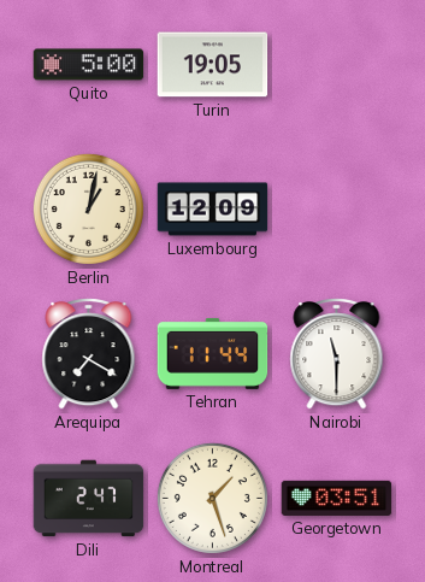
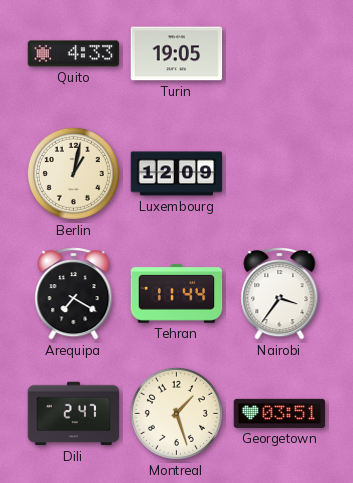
Quito: 5:00 -> 4:33 (74, 54)
Nairobi: 11:30 -> 3:36 (280, 294)
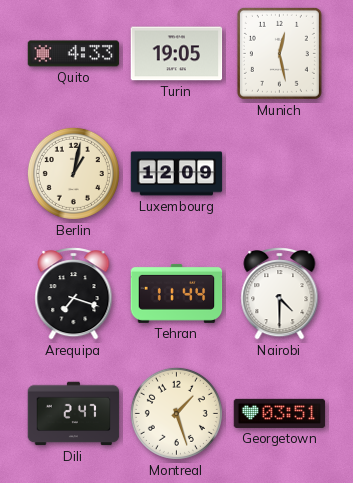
Munich: none -> 12:28 (279, 53)
Arequipa: 7:20 -> 7:18 (74, 294)
Nairobi: 3:36 -> 4:30 (280, 294)
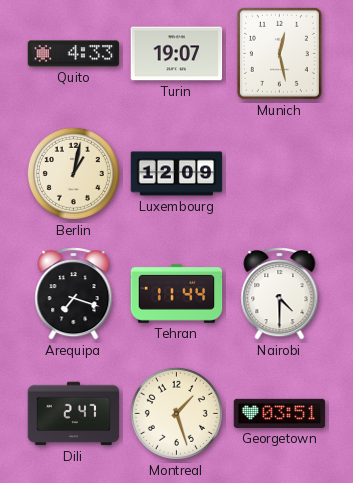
Turin: 19:05 -> 19:07 (177, 54)
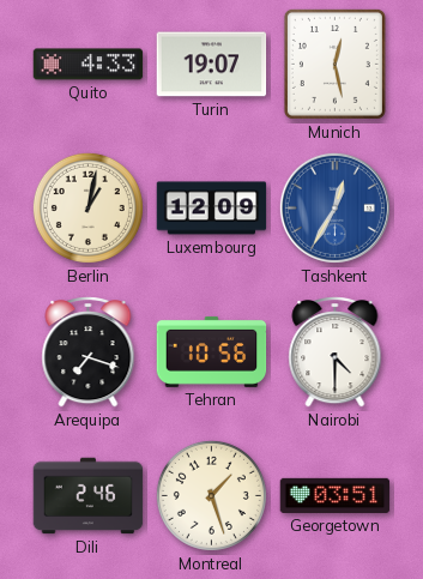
Tashkent: none -> 12:35 (334, 207)
Tehran: 11:44 -> 10:56 (212, 351)
Dili: 2:47 -> 2:46 (89, 496)
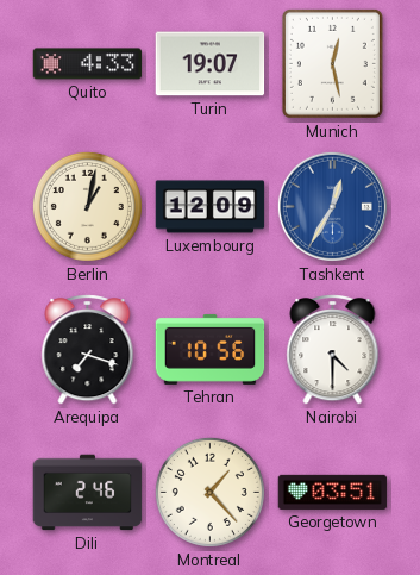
Montreal: 1:27 -> 1:23 (209, 492)
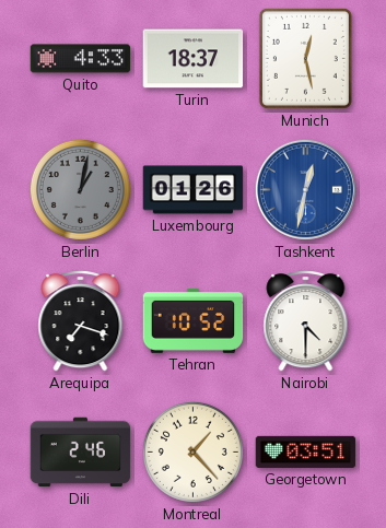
Turin: 19:07 -> 18:37 (194, 59)
Berlin dial: cream -> grey (80, 189)
Luxembourg: 12:09 -> 01:26 (194, 190)
Tashkent: 12:35 -> 12:32 (305, 189)
Tehran: 10:56 -> 10:52 (194, 320)
